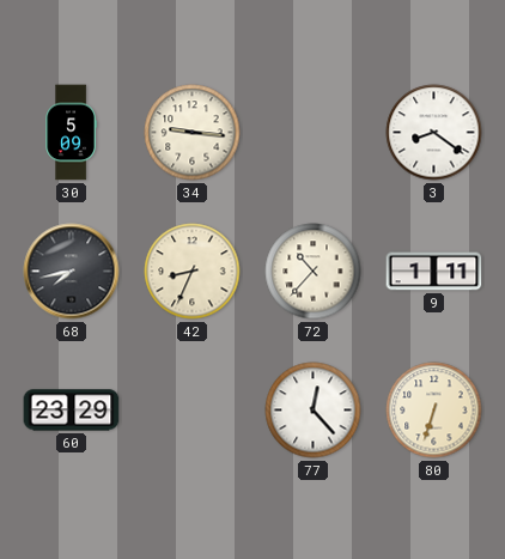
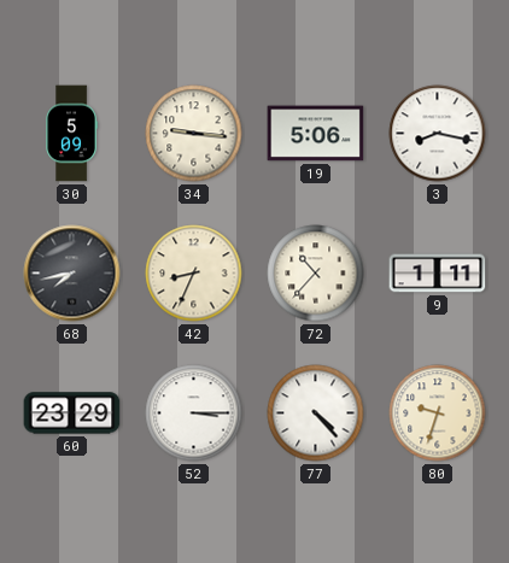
19: none -> 5:06 (316, 134)
3: 8:21 -> 8:17 (438, 134)
52: none -> 3:15 (194, 414)
77: 12:23 -> 4:23 (316, 414)
80: 6:33 -> 9:33 (438, 414)
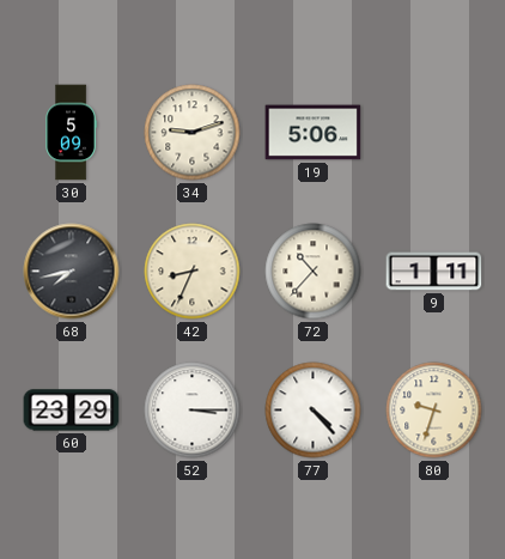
34: 9:16 -> 9:12 (193, 133)
3: 8:17 -> none (438, 134)
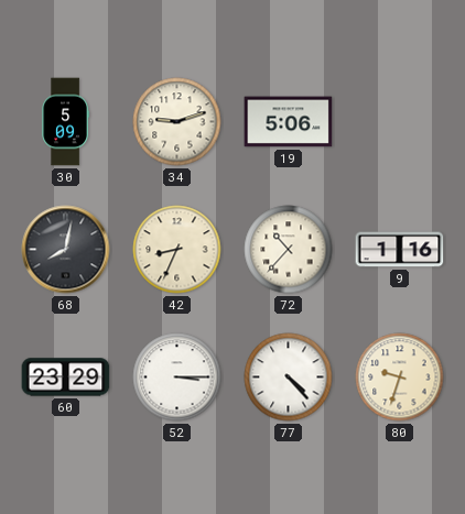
68: 7:43 -> 8:02 (66, 250)
9: 1:11 -> 1:16 (400, 250)
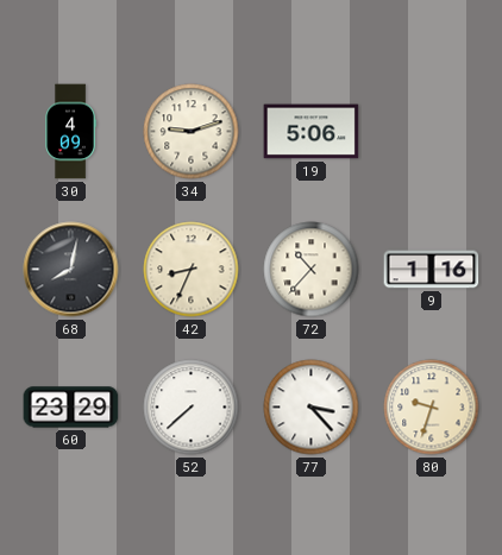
30: 5:09 -> 4:09 (70, 132)
52: 3:15 -> 7:38 (192, 408)
77: 4:23 -> 3:23 (312, 408)
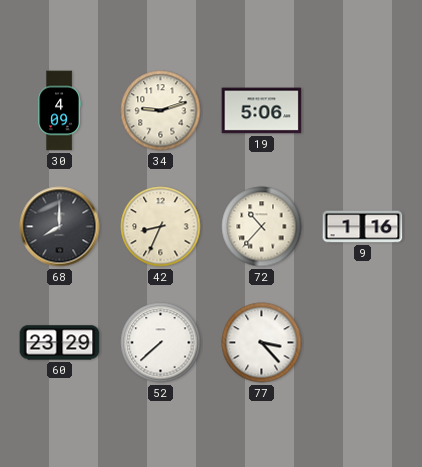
68: 8:02 -> 8:00 (60, 227)
80: 9:33 -> none (432, 408)
